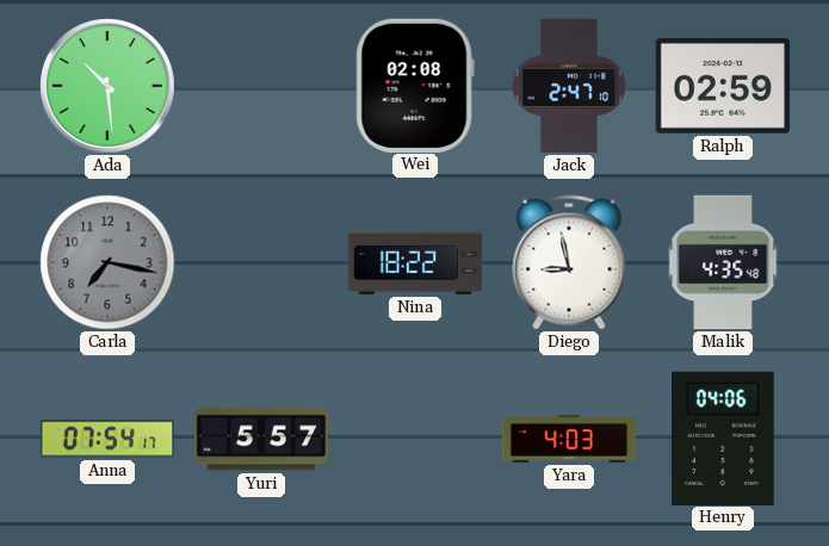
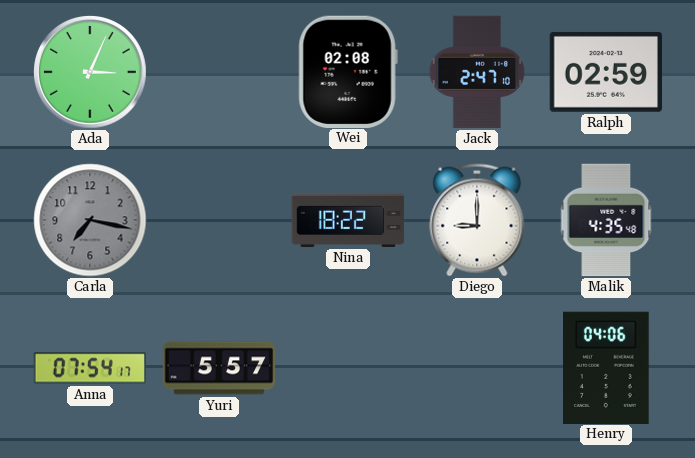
Ada: 10:29 -> 3:04 (90, 72)
Diego: 8:58 -> 9:00 (477, 220)
Yara: 4:03 -> none (569, 439)
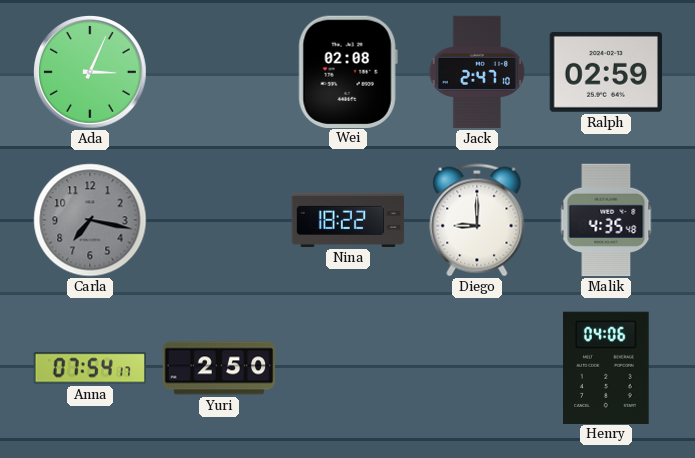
Yuri: 5:57 -> 2:50 (219, 368)
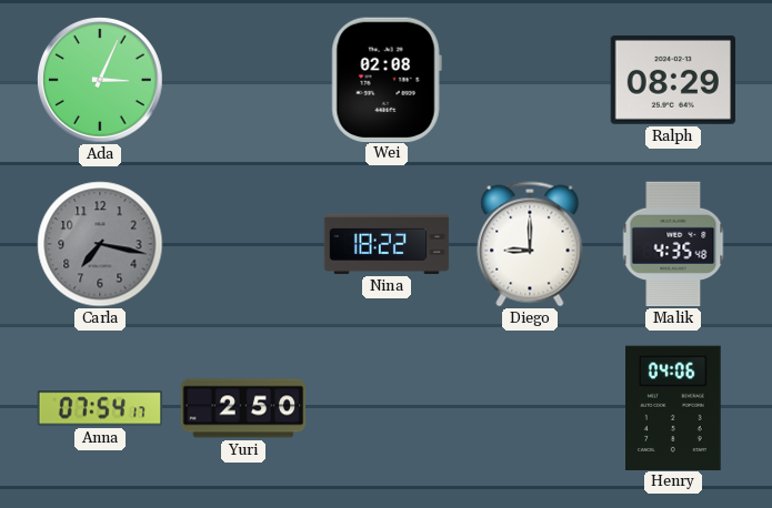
Jack: 2:47 -> none (476, 72)
Ralph: 02:59 -> 08:29 (672, 80)
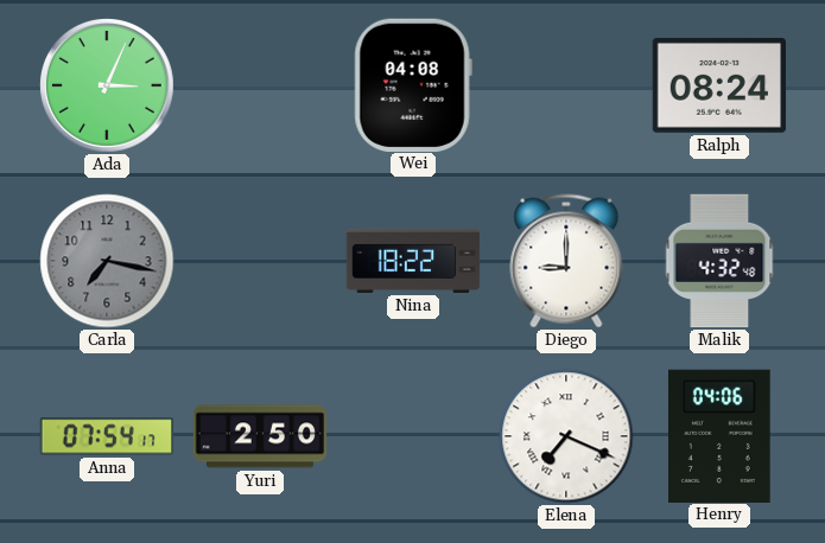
Wei: 02:08 -> 04:08 (413, 84)
Ralph: 08:29 -> 08:24 (718, 85)
Malik: 4:35 -> 4:32 (719, 261)
Elena: none -> 7:19 (566, 436)
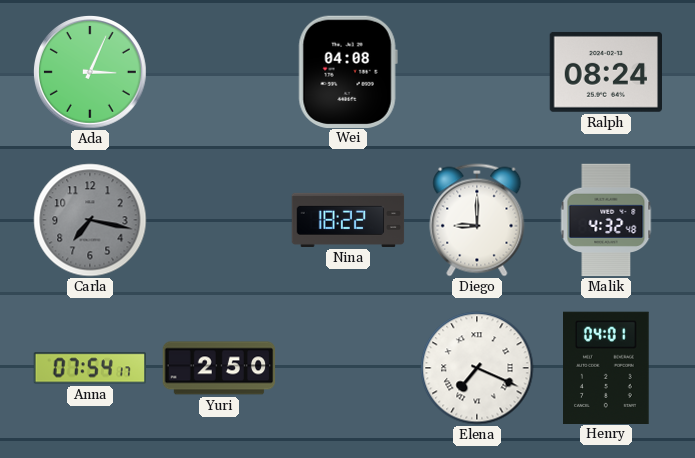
Henry: 04:06 -> 04:01 (607, 367)
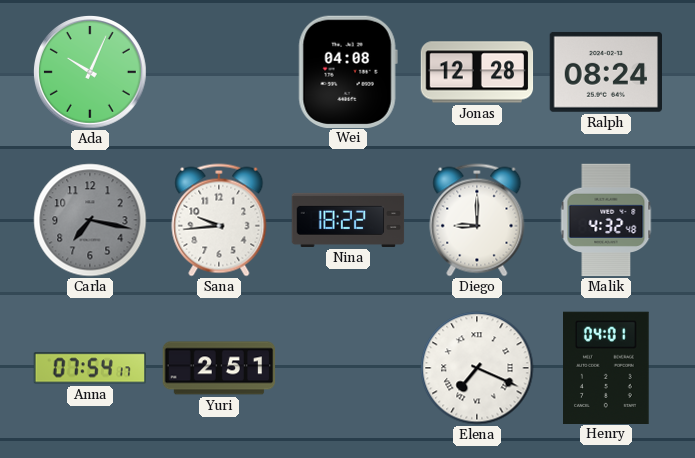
Ada: 3:04 -> 10:04 (90, 72)
Jonas: none -> 12:28 (477, 72)
Sana: none -> 9:44 (219, 220)
Yuri: 2:50 -> 2:51 (219, 368)
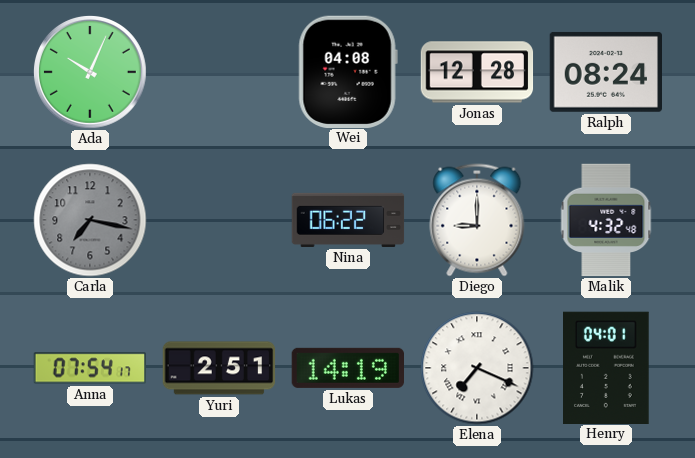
Sana: 9:44 -> none (219, 220)
Nina: 18:22 -> 06:22 (348, 220)
Lukas: none -> 14:19 (347, 368)
